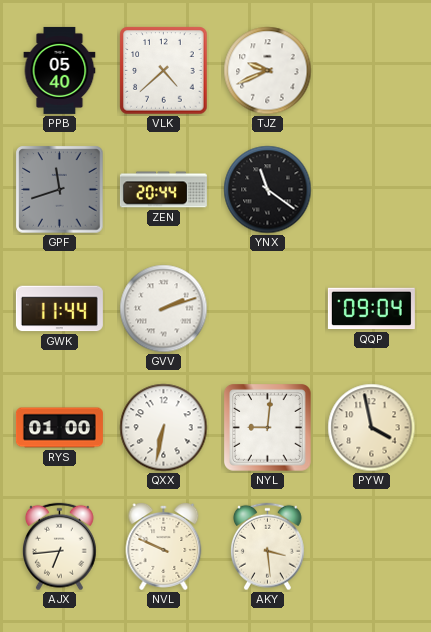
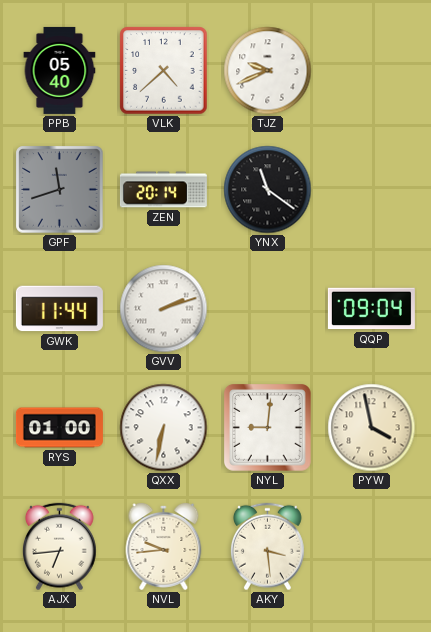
ZEN: 20:44 -> 20:14 (163, 190)
NVL: 9:49 -> 9:44 (164, 547)
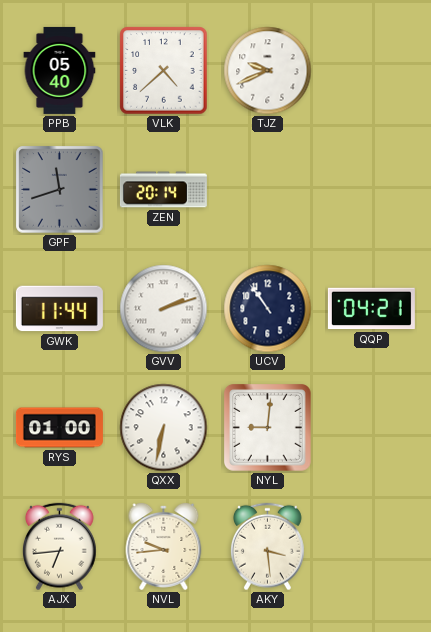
YNX: 11:21 -> none (268, 190)
UCV: none -> 10:54 (268, 309)
QQP: 09:04 -> 04:21 (371, 309)
PYW: 3:58 -> none (372, 428)
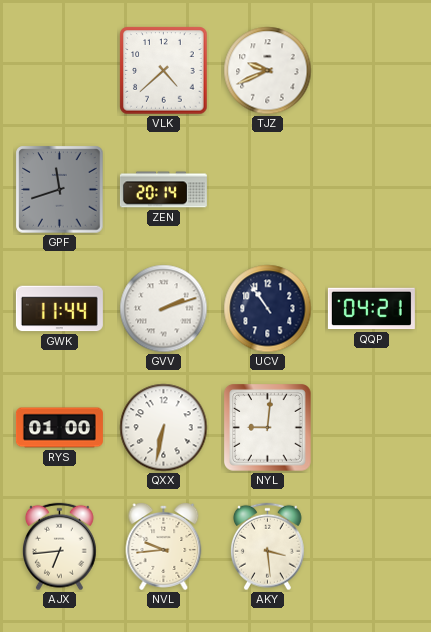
PPB: 05:40 -> none (60, 70)
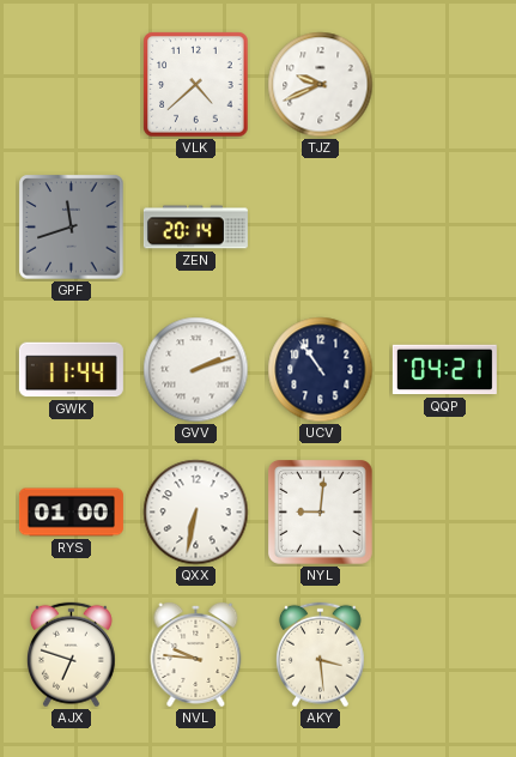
AJX: 6:44 -> 6:48 (71, 655)
NVL: 9:44 -> 9:46 (196, 655)
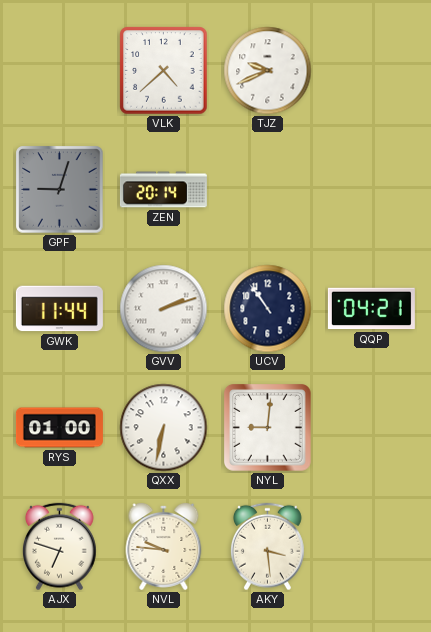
GPF: 11:42 -> 9:03 (60, 190)
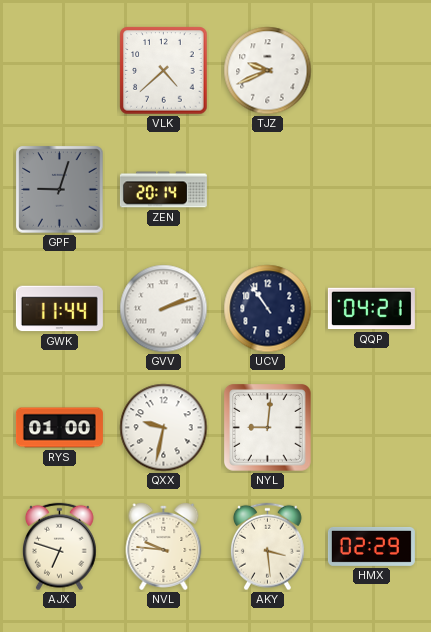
QXX: 6:32 -> 9:32 (164, 428)
HMX: none -> 02:29 (371, 546)
